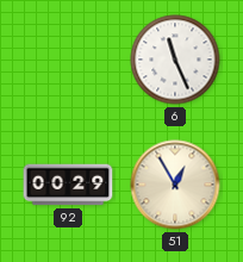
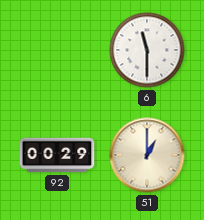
6: 11:26 -> 11:30 (147, 50)
51: 12:55 -> 1:00 (147, 155)
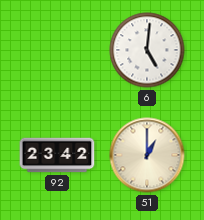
6: 11:30 -> 5:01 (147, 50)
92: 00:29 -> 23:42 (57, 155)
